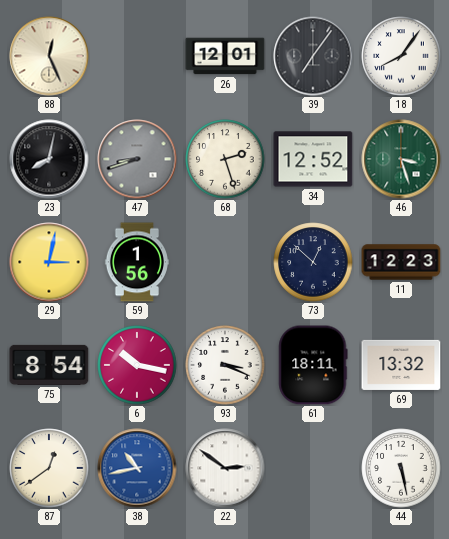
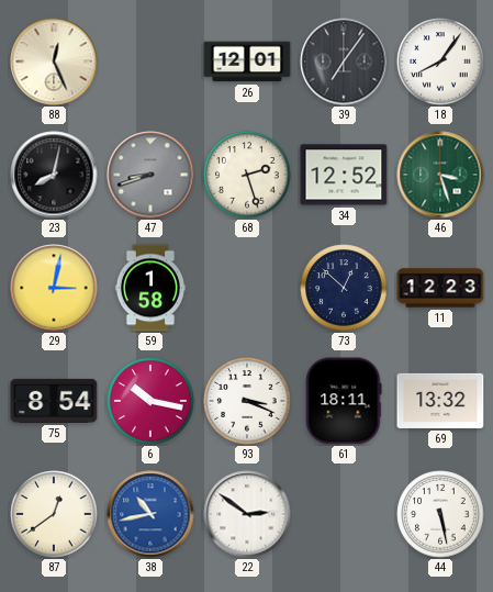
59: 1:56 -> 1:58 (150, 288)
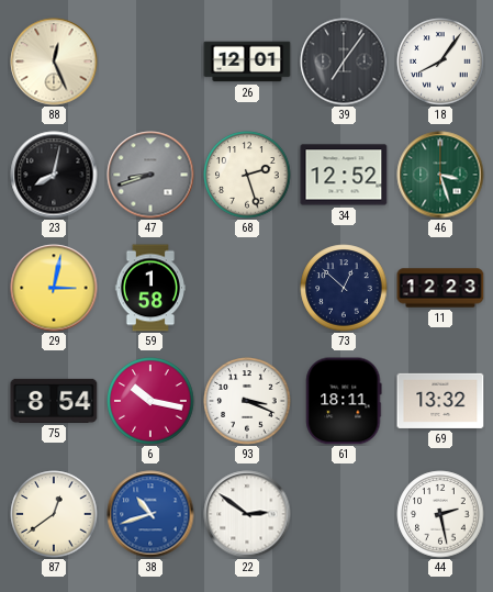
38: 10:43 -> 10:42 (150, 514)
44: 5:28 -> 2:28 (440, 514)
